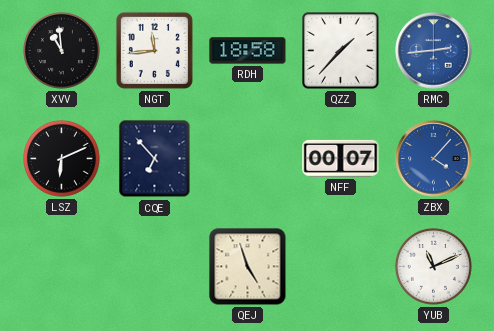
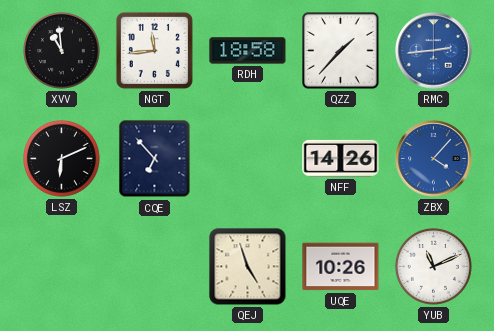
NFF: 00:07 -> 14:26 (341, 158)
UQE: none -> 10:26 (341, 267)
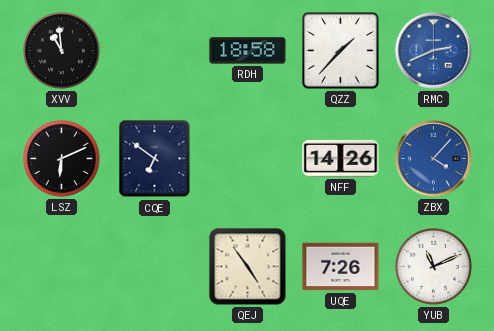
NGT: 11:44 -> none (154, 50)
RMC: 2:44 -> 2:41 (434, 51)
CQE: 6:53 -> 6:51 (155, 159)
QEJ: 4:57 -> 4:54 (248, 267)
UQE: 10:26 -> 7:26 (341, 267)
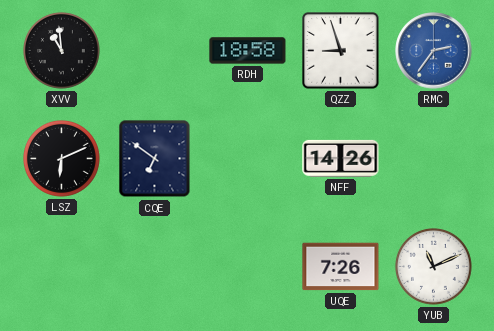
QZZ: 1:37 -> 8:57 (341, 51)
RMC: 2:41 -> 2:36 (434, 51)
ZBX: 4:07 -> none (434, 159)
QEJ: 4:54 -> none (248, 267)
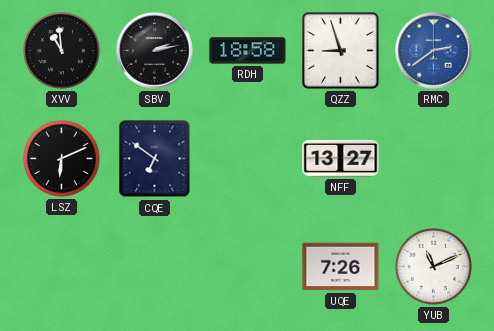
SBV: none -> 2:13 (155, 51)
RMC: 2:36 -> 2:39 (434, 51)
NFF: 14:26 -> 13:27 (341, 158)
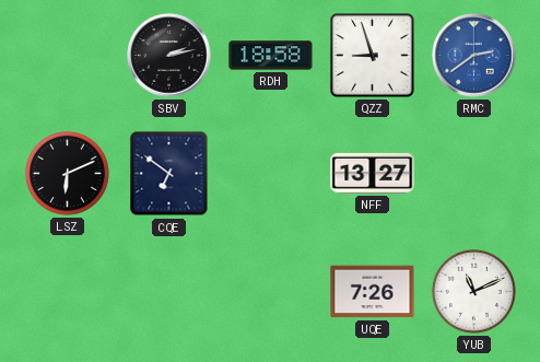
XVV: 10:59 -> none (62, 51)
